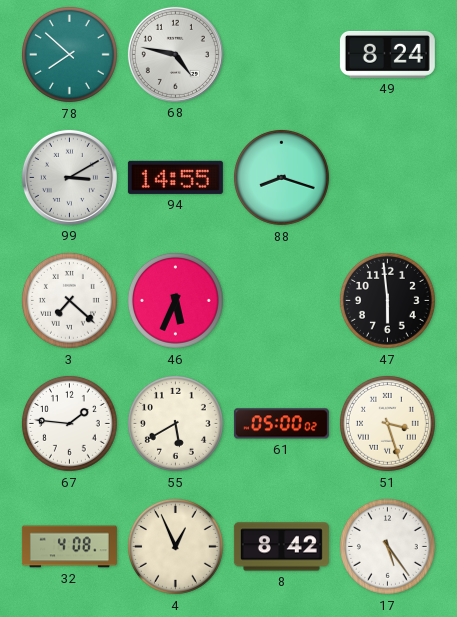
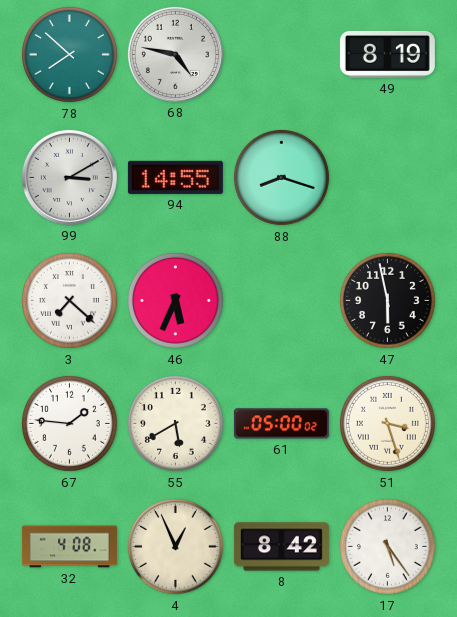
49: 8:24 -> 8:19 (387, 54)
47: 5:59 -> 5:58 (387, 300)
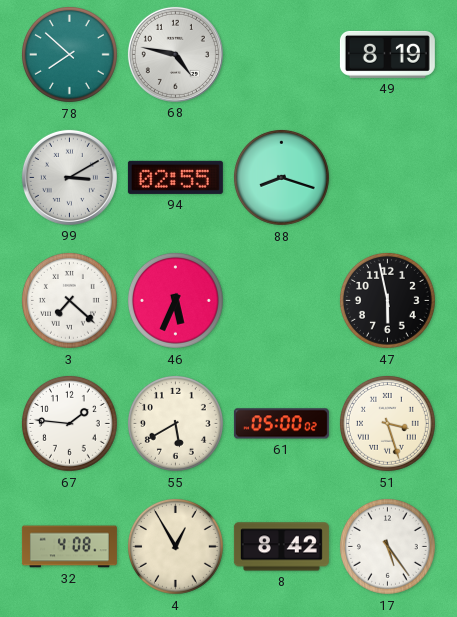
94: 14:55 -> 02:55 (175, 177)
4: 12:56 -> 12:55 (175, 546)
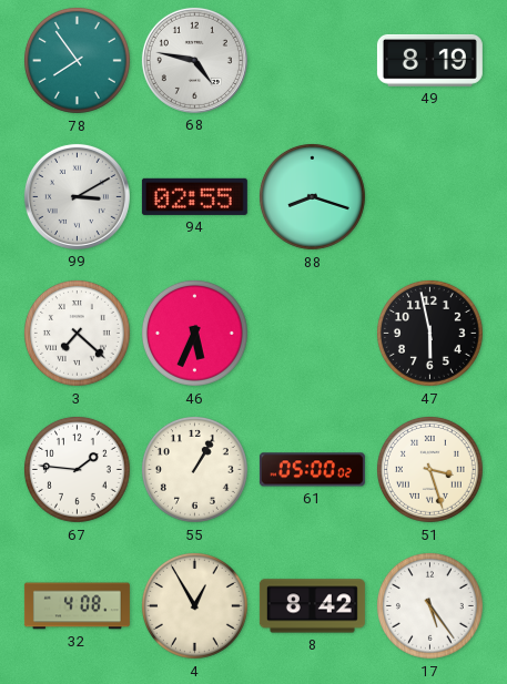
78: 7:52 -> 7:54 (77, 60)
55: 5:40 -> 1:05 (194, 469)
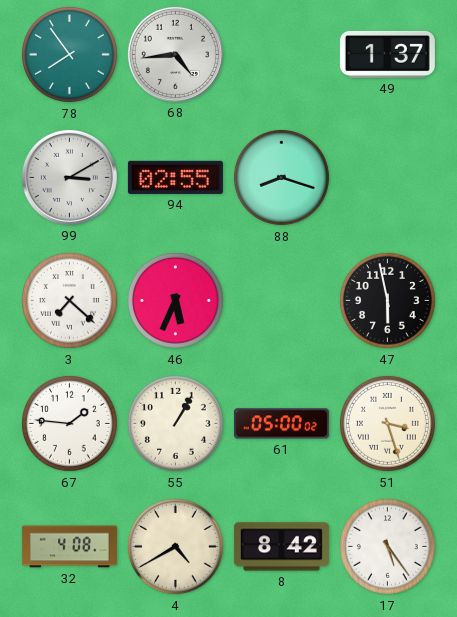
68: 4:47 -> 4:44 (175, 54)
49: 8:19 -> 1:37 (387, 54)
4: 12:55 -> 4:40 (175, 546)
